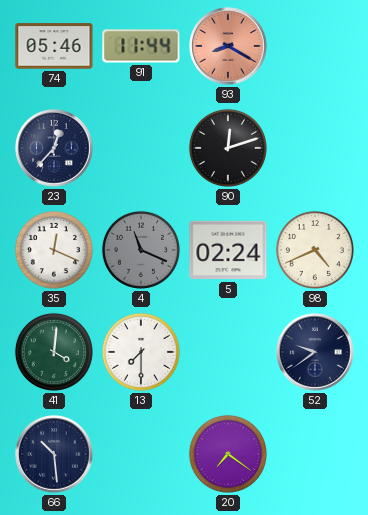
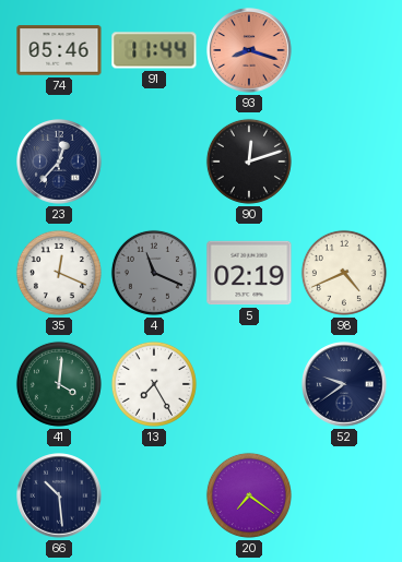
93: 8:20 -> 8:18 (249, 50)
5: 02:24 -> 02:19 (249, 273)
13: 7:30 -> 7:25 (154, 384)
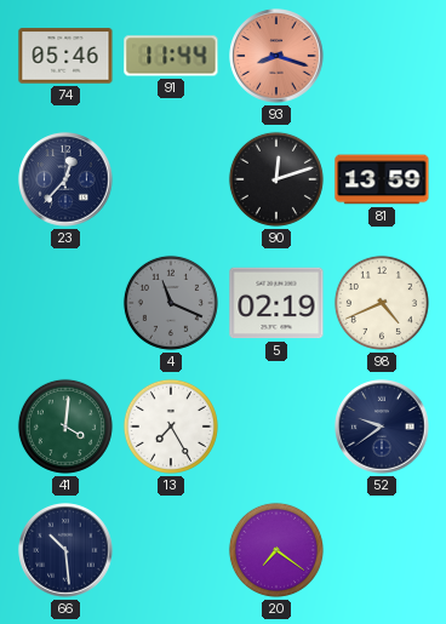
81: none -> 13:59 (382, 179)
35: 12:19 -> none (59, 273)
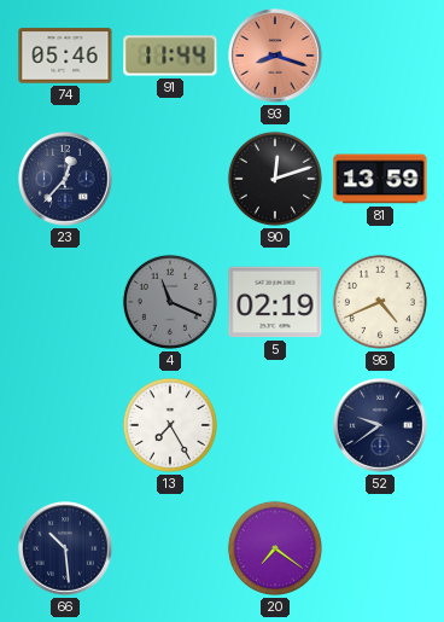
41: 4:01 -> none (65, 427)
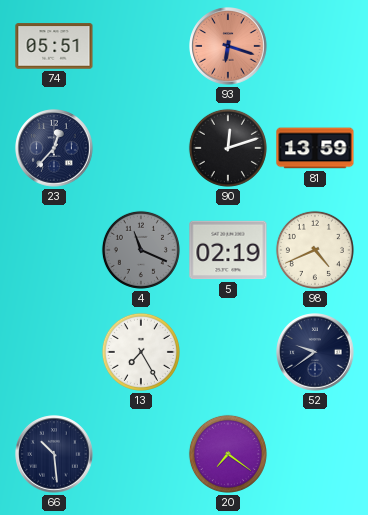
74: 05:46 -> 05:51 (54, 46)
91: 11:44 -> none (170, 56)
93: 8:18 -> 6:18 (228, 46)
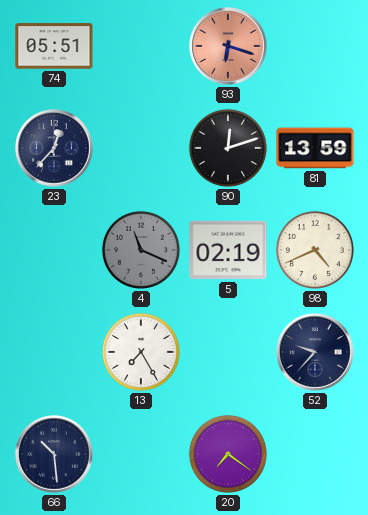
52: 9:39 -> 9:37 (315, 352)
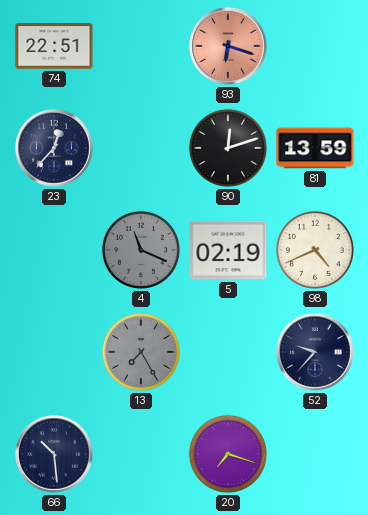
74: 05:51 -> 22:51 (54, 46)
13 dial: white -> grey (141, 352)
20: 7:21 -> 7:18 (228, 454)
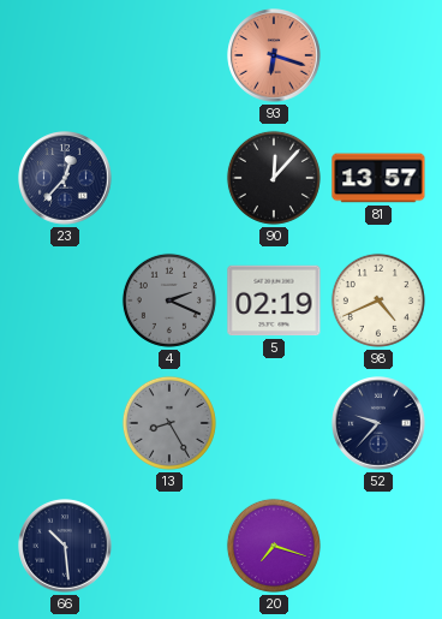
74: 22:51 -> none (54, 46)
90: 12:12 -> 12:07 (274, 178)
81: 13:59 -> 13:57 (378, 178)
4: 11:19 -> 2:19 (169, 300)
13: 7:25 -> 8:25 (169, 423)
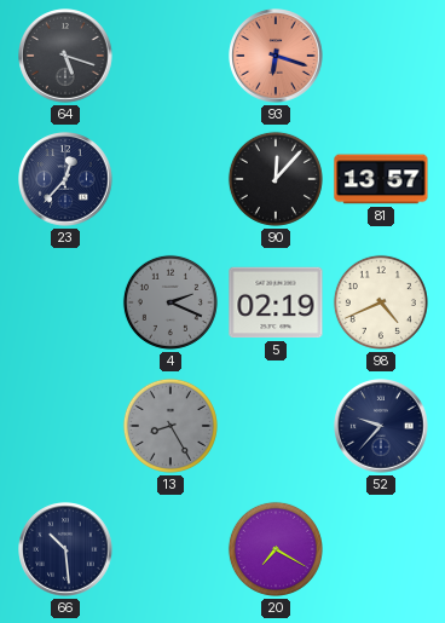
64: none -> 5:18 (65, 56)
20: 7:18 -> 7:20 (276, 549)
